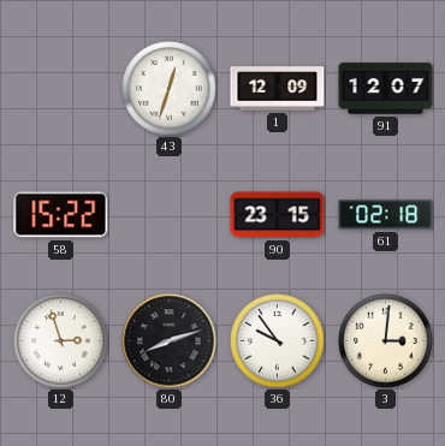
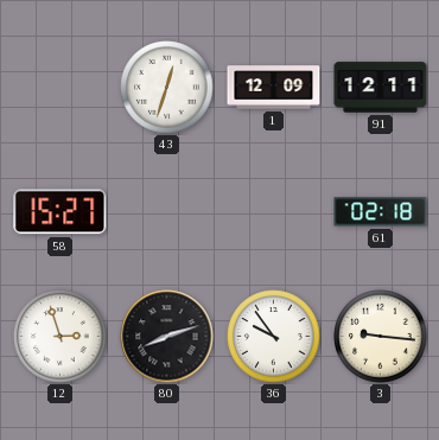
91: 12:07 -> 12:11 (381, 88)
58: 15:22 -> 15:27 (61, 212)
90: 23:15 -> none (278, 215)
3: 3:01 -> 9:16 (381, 337)
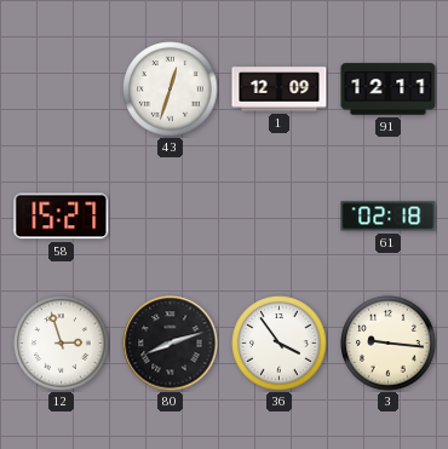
36: 9:54 -> 3:54 (280, 344)
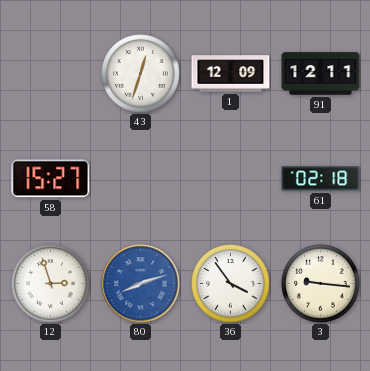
80 dial: black -> blue (141, 284)
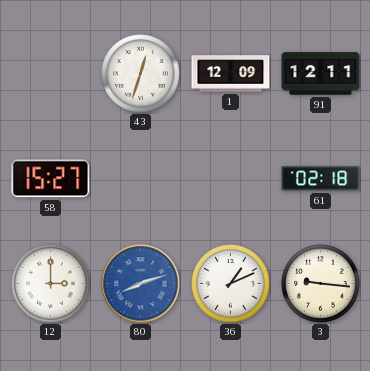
12: 2:57 -> 3:00 (51, 284)
36: 3:54 -> 1:11 (231, 284)
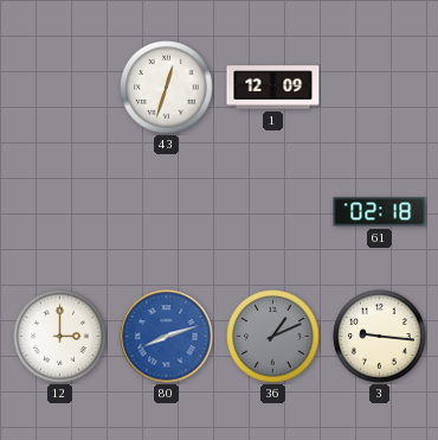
91: 12:11 -> none (321, 74)
58: 15:27 -> none (51, 179)
36 dial: white -> grey (273, 337)
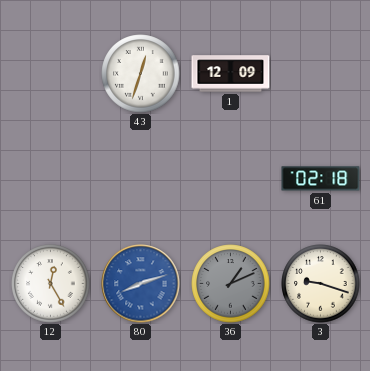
12: 3:00 -> 12:25 (51, 284)
3: 9:16 -> 9:18 (321, 284)
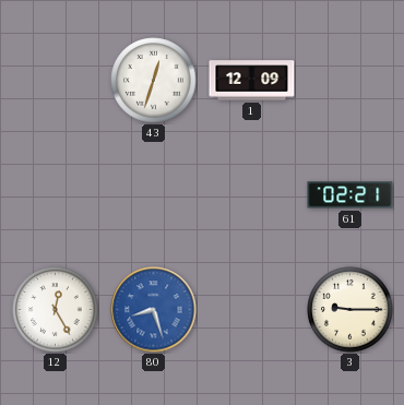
61: 02:18 -> 02:21 (350, 195)
80: 8:12 -> 8:27 (154, 310)
36: 1:11 -> none (231, 284)
3: 9:18 -> 9:15 (350, 310)
